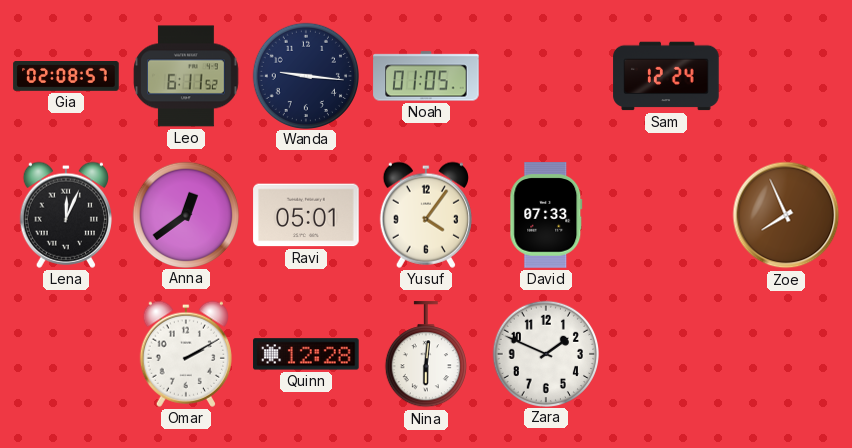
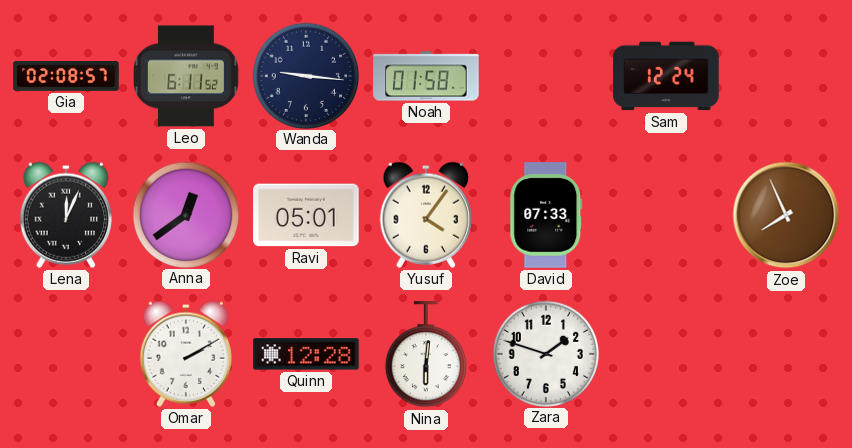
Noah: 01:05 -> 01:58 (426, 76)
Zara: 1:49 -> 1:48 (545, 353)
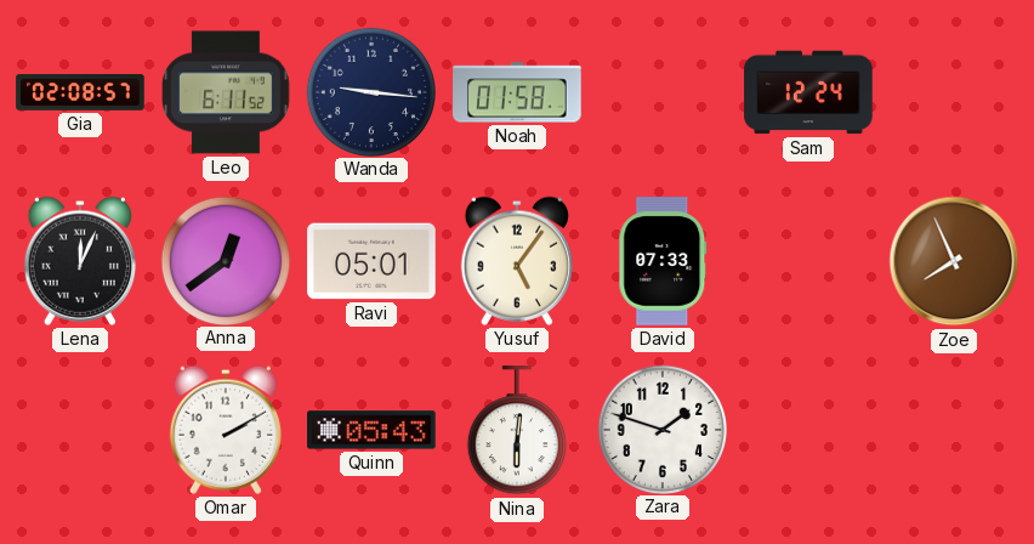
Yusuf: 4:06 -> 5:06 (517, 261)
Quinn: 12:28 -> 05:43 (371, 430)
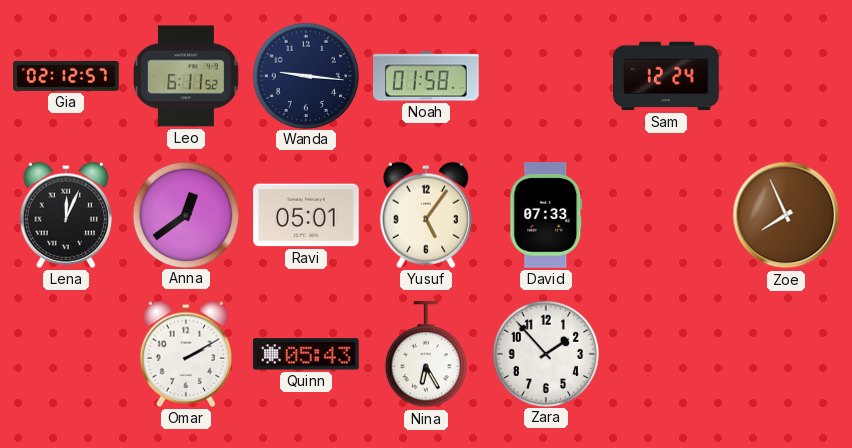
Gia: 02:08 -> 02:12 (66, 77)
Nina: 6:01 -> 6:25 (426, 355)
Zara: 1:48 -> 1:53 (545, 353)
